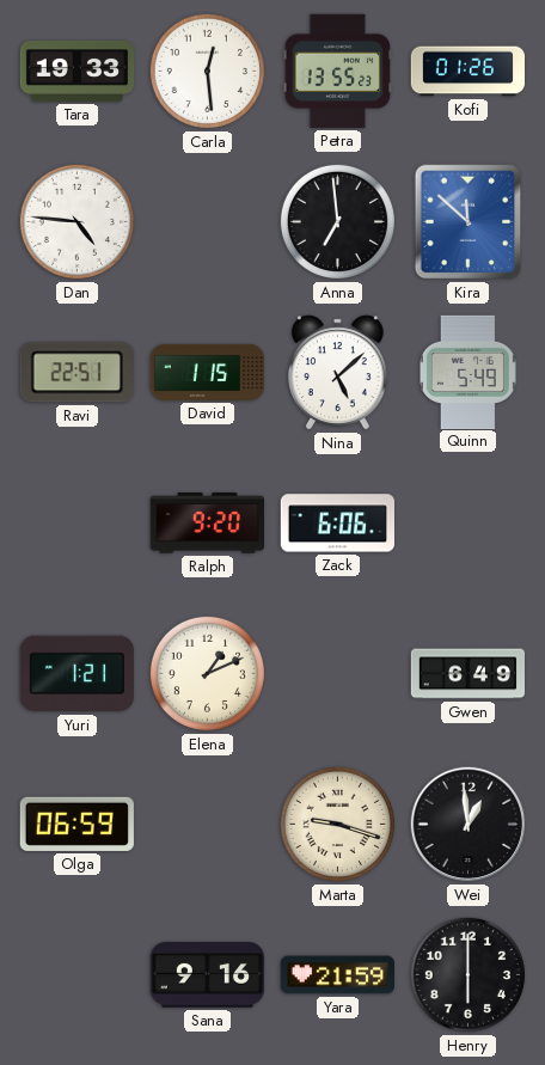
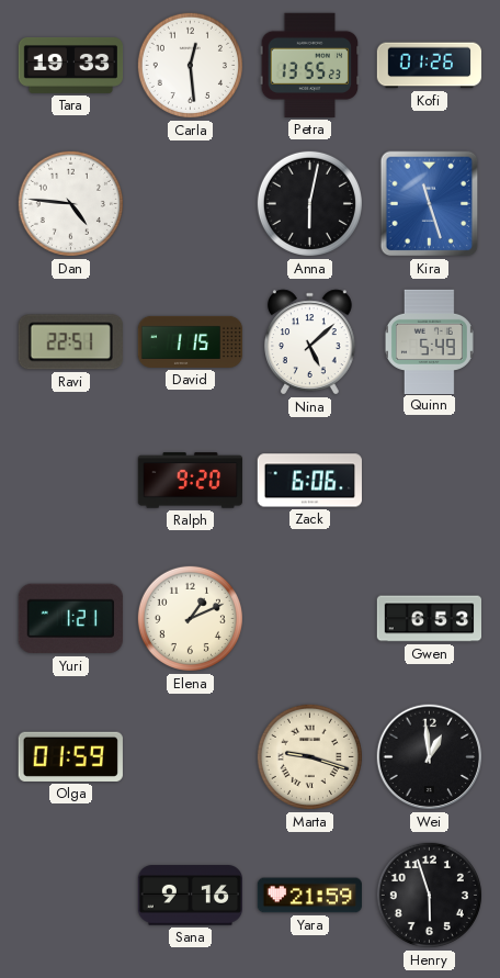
Anna: 6:59 -> 6:02 (309, 203)
Kira: 11:52 -> 11:27 (430, 204)
Gwen: 6:49 -> 6:53 (429, 619)
Olga: 06:59 -> 01:59 (70, 756)
Henry: 6:00 -> 5:57 (429, 895)
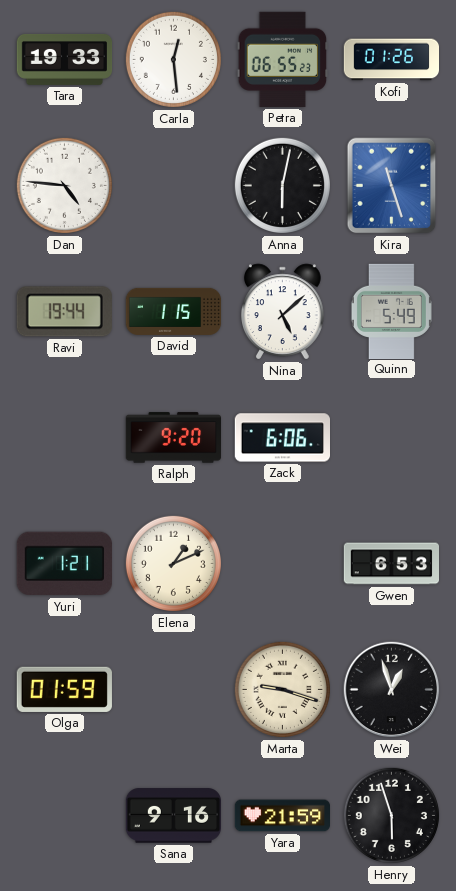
Petra: 13:55 -> 06:55 (283, 59)
Ravi: 22:51 -> 19:44 (64, 312)
Wei: 12:59 -> 12:57 (392, 690)
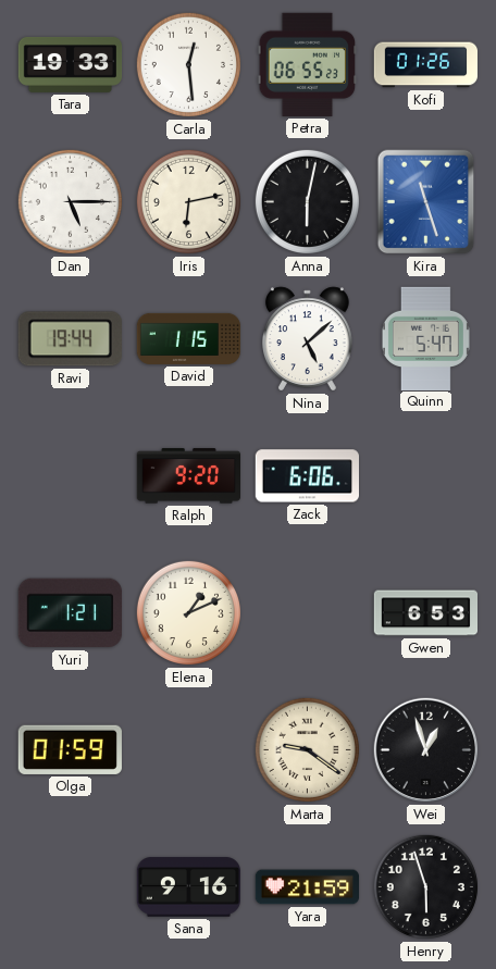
Dan: 4:46 -> 5:15 (70, 201)
Iris: none -> 6:13 (188, 201)
Quinn: 5:49 -> 5:47 (425, 338)
Marta: 9:18 -> 9:21 (307, 749)
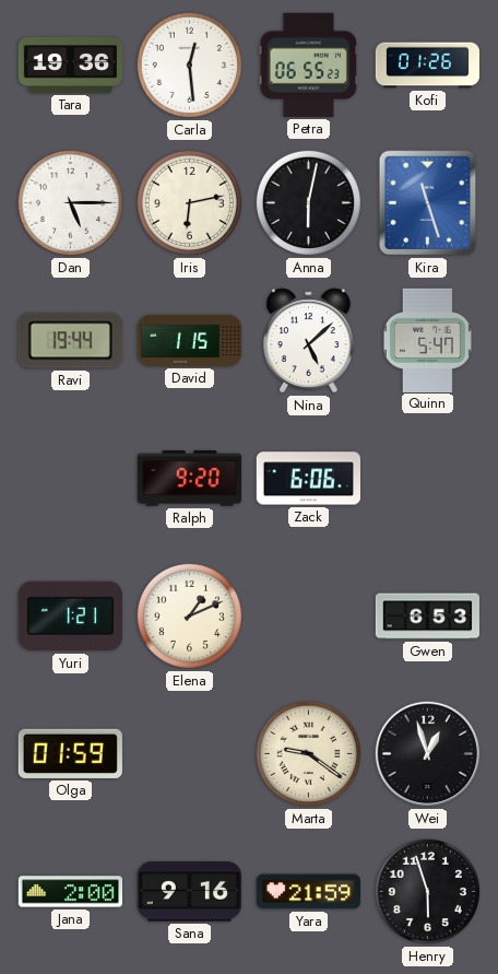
Tara: 19:33 -> 19:36 (71, 64)
Jana: none -> 2:00 (70, 892)
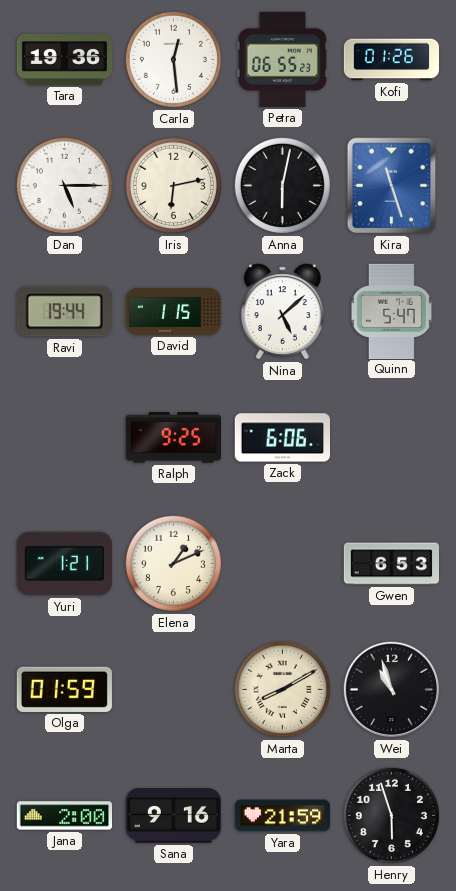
Ralph: 9:20 -> 9:25 (173, 438)
Marta: 9:21 -> 8:10 (282, 689)
Wei: 12:57 -> 10:57 (392, 690)
